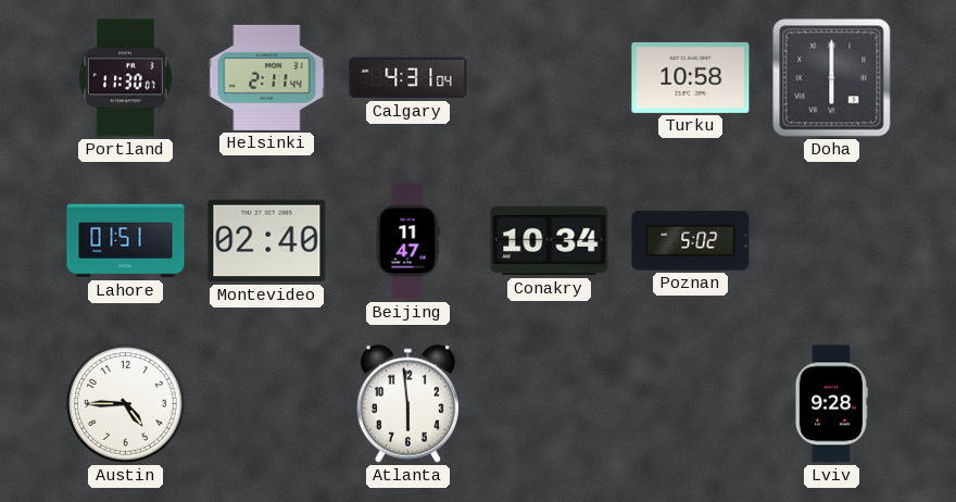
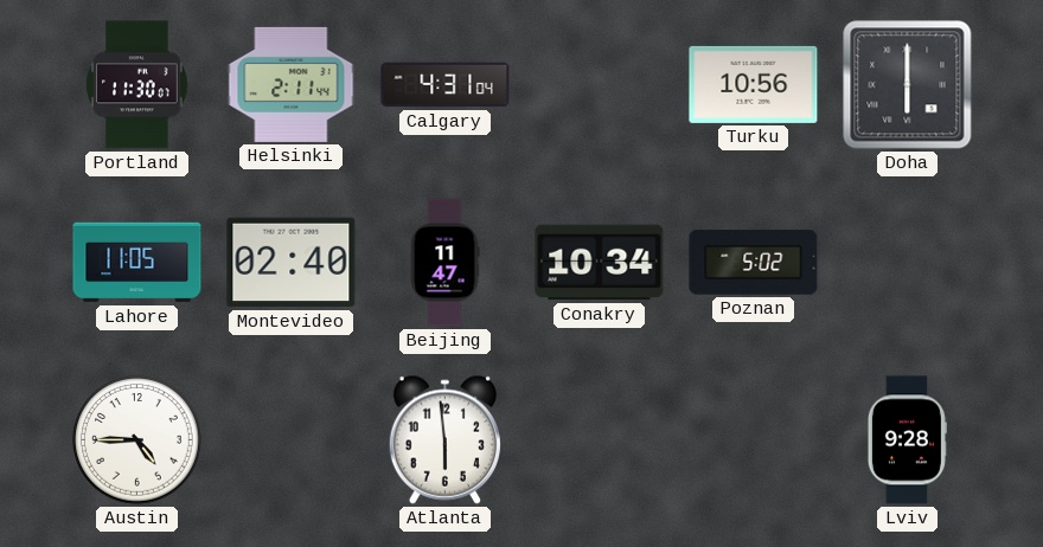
Turku: 10:58 -> 10:56 (754, 84)
Lahore: 01:51 -> 11:05 (137, 263)
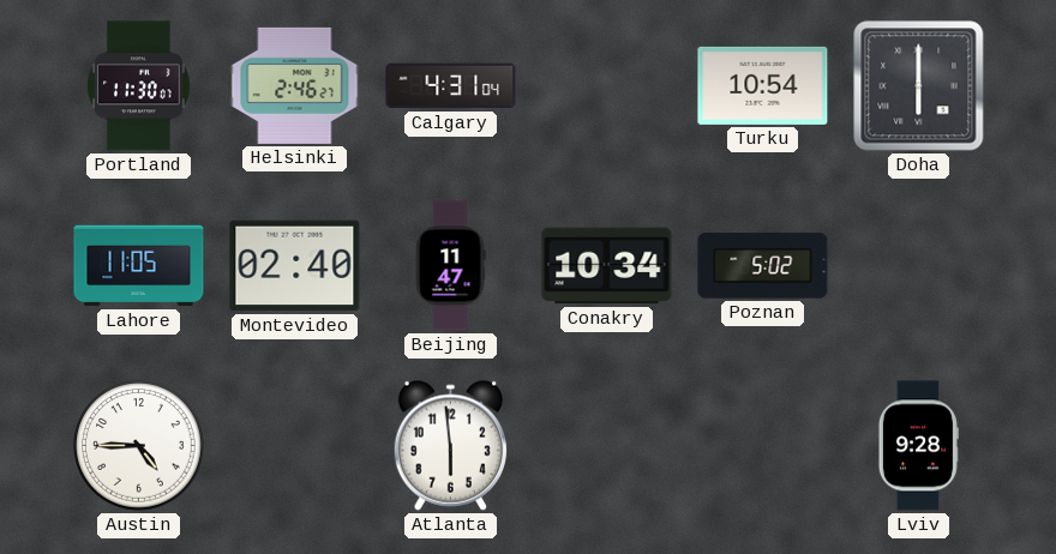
Helsinki: 2:11 -> 2:46 (295, 85)
Turku: 10:56 -> 10:54 (763, 85)
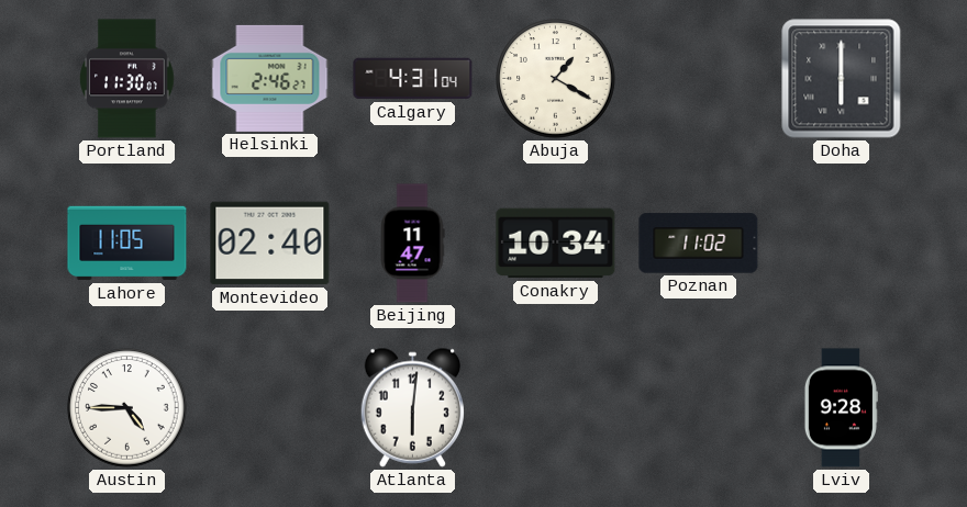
Abuja: none -> 1:20 (556, 79)
Turku: 10:54 -> none (763, 85)
Poznan: 5:02 -> 11:02 (699, 244)
Atlanta: 5:59 -> 6:01 (412, 407)
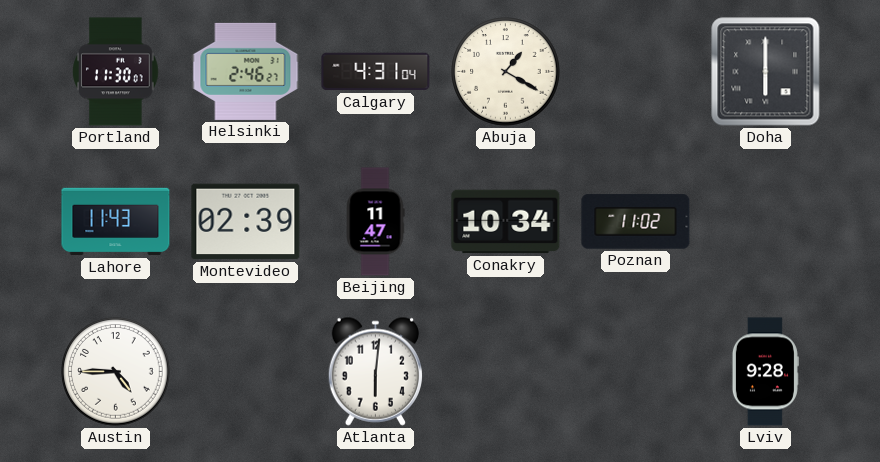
Lahore: 11:05 -> 11:43 (116, 222)
Montevideo: 02:40 -> 02:39 (246, 222)
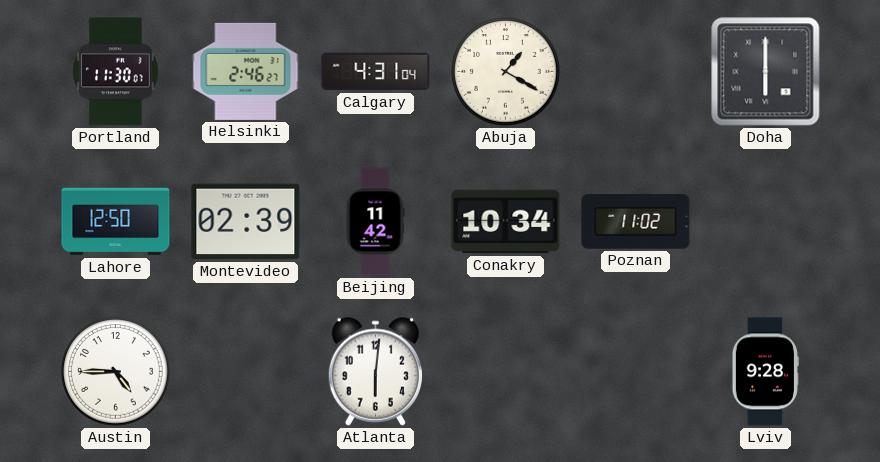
Lahore: 11:43 -> 12:50 (116, 222)
Beijing: 11:47 -> 11:42 (375, 222)
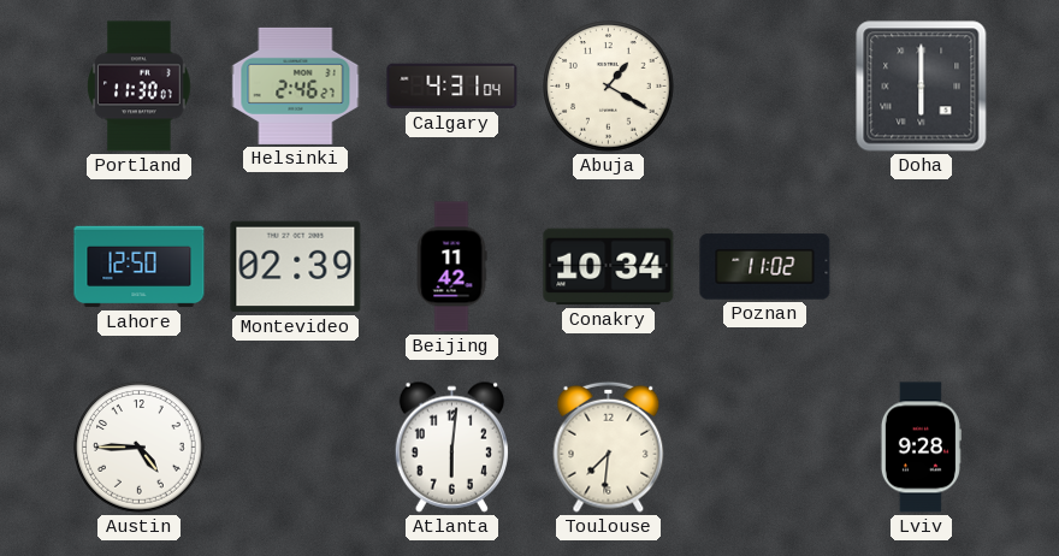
Toulouse: none -> 7:31 (609, 446)
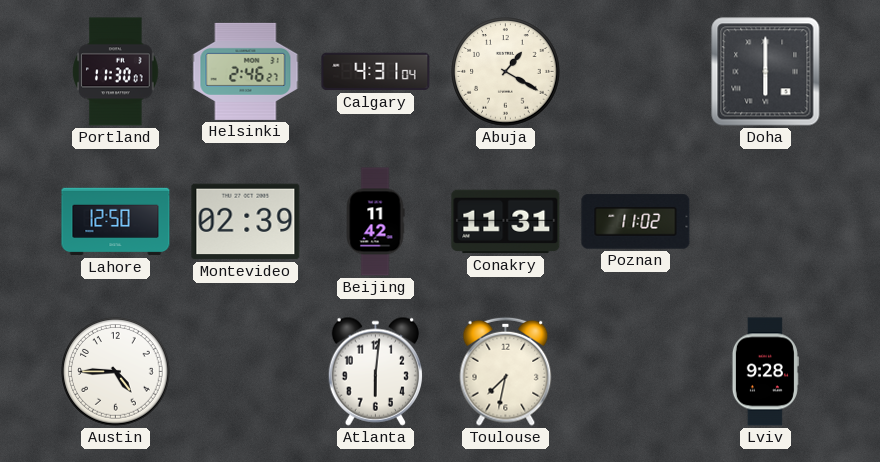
Conakry: 10:34 -> 11:31 (506, 222)
Toulouse: 7:31 -> 7:32 (506, 371)
